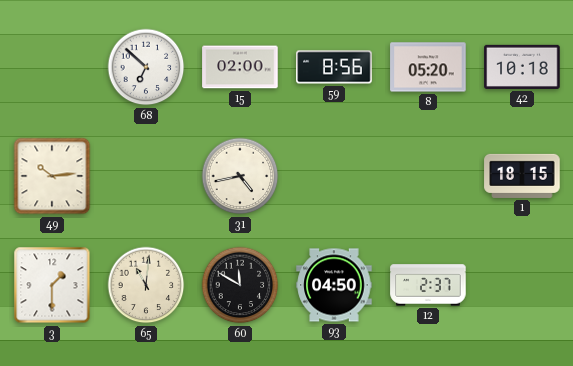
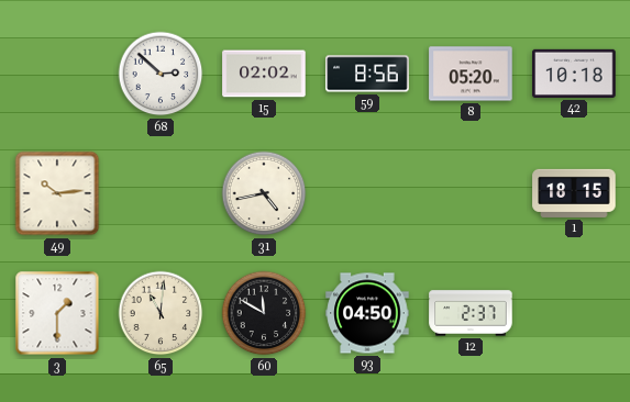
68: 6:52 -> 2:52 (161, 74)
15: 02:00 -> 02:02 (264, 74)
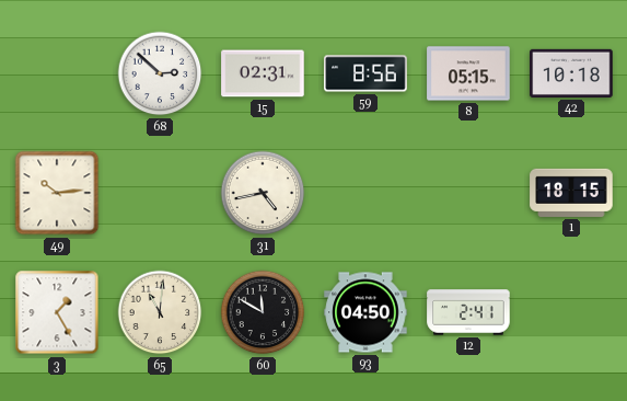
15: 02:02 -> 02:31 (263, 73)
8: 05:20 -> 05:15 (468, 73)
3: 1:30 -> 1:25 (57, 312)
12: 2:37 -> 2:41 (468, 312)
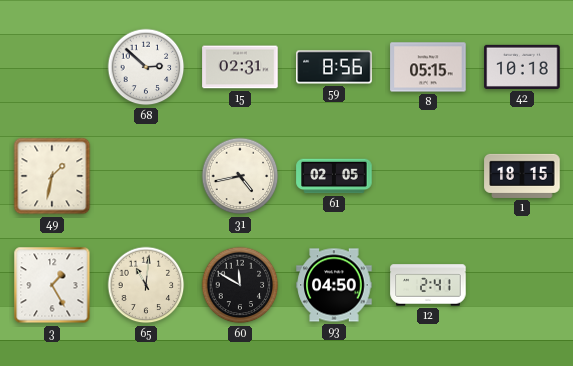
49: 10:14 -> 1:32 (52, 176)
61: none -> 02:05 (334, 176)
